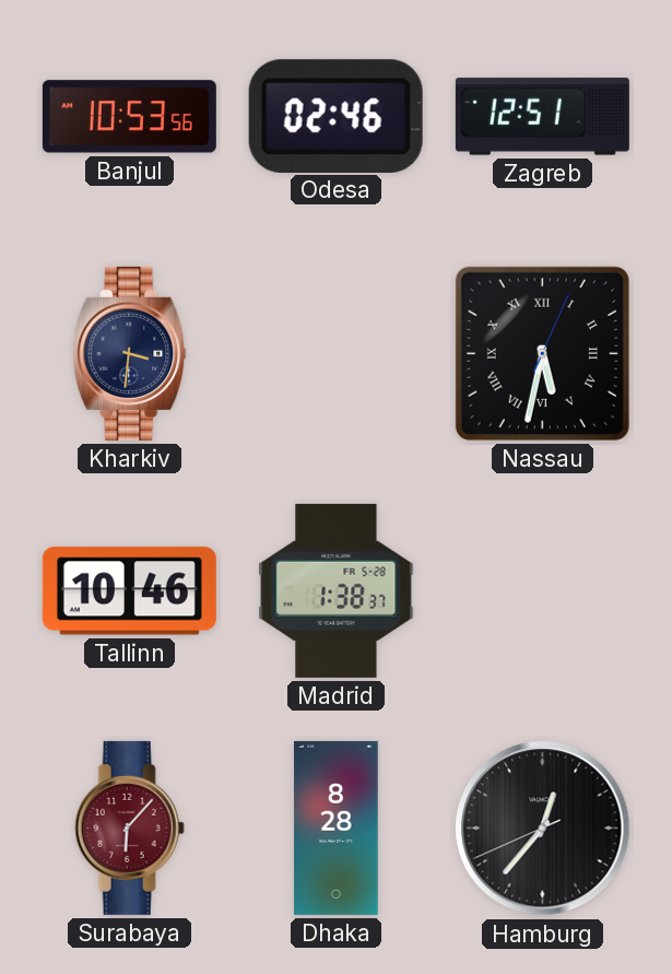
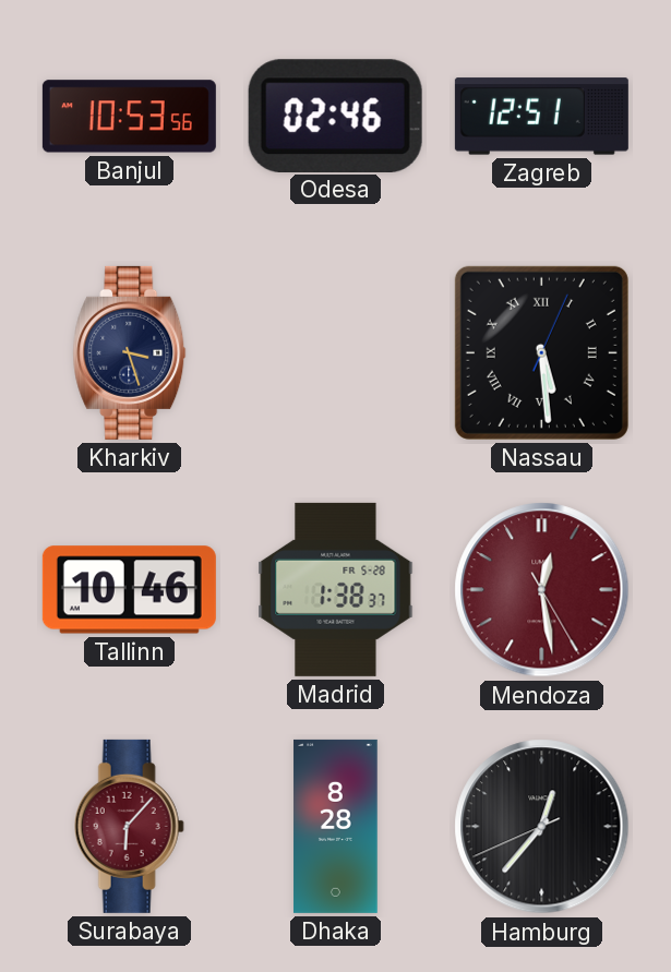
Kharkiv: 3:31 -> 3:27 (130, 352)
Nassau: 5:32 -> 5:29 (541, 352)
Mendoza: none -> 12:28 (542, 590)
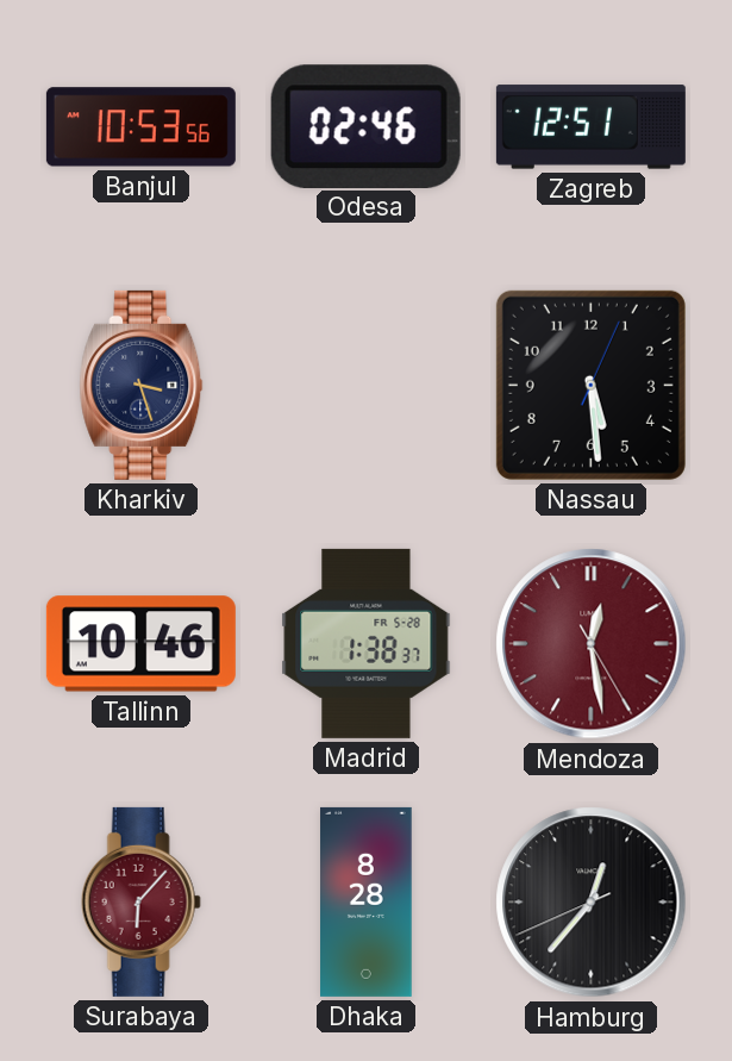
Nassau numerals: Roman -> Arabic (590, 385)
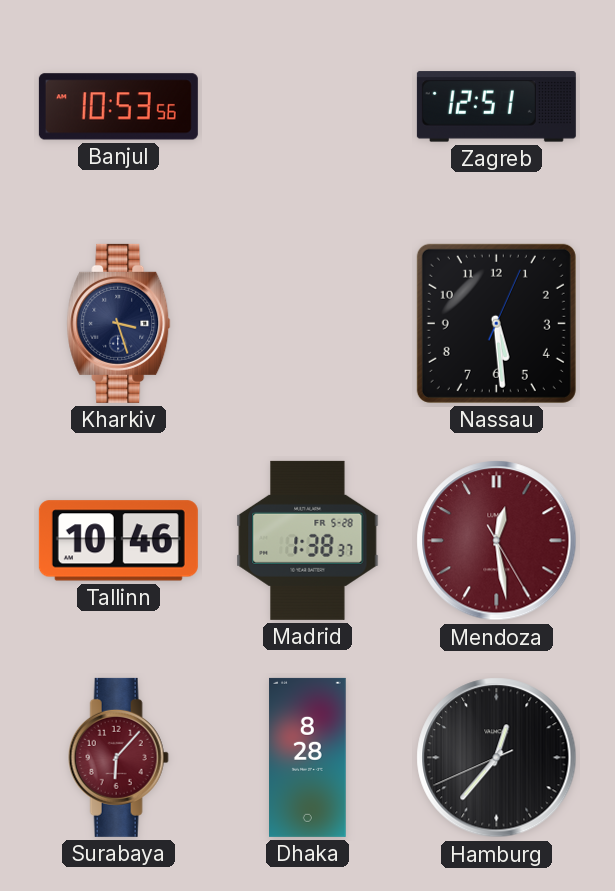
Odesa: 02:46 -> none (365, 126)
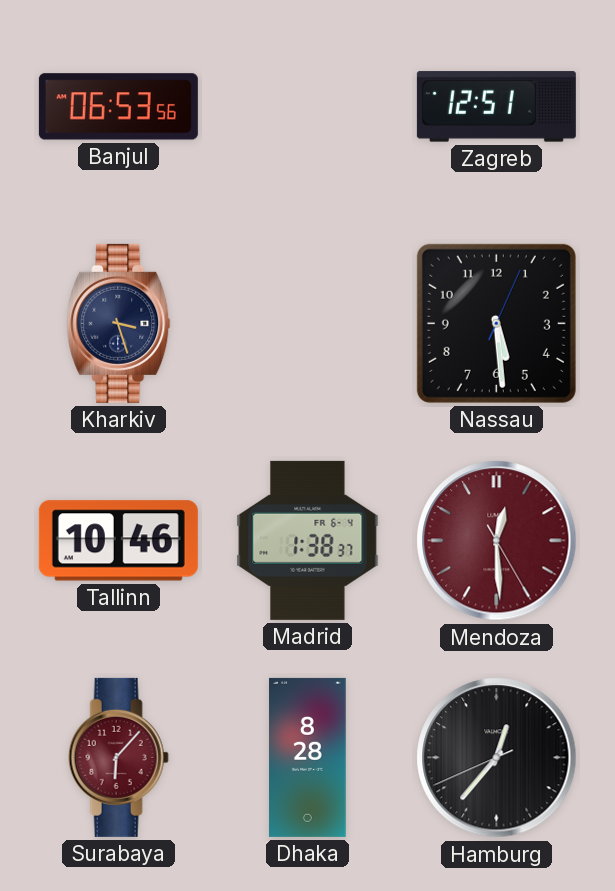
Banjul: 10:53 -> 06:53 (118, 107)
Madrid date: FR 5-28 -> FR 6-4 (308, 540)
Mendoza: 12:28 -> 12:29 (497, 541)
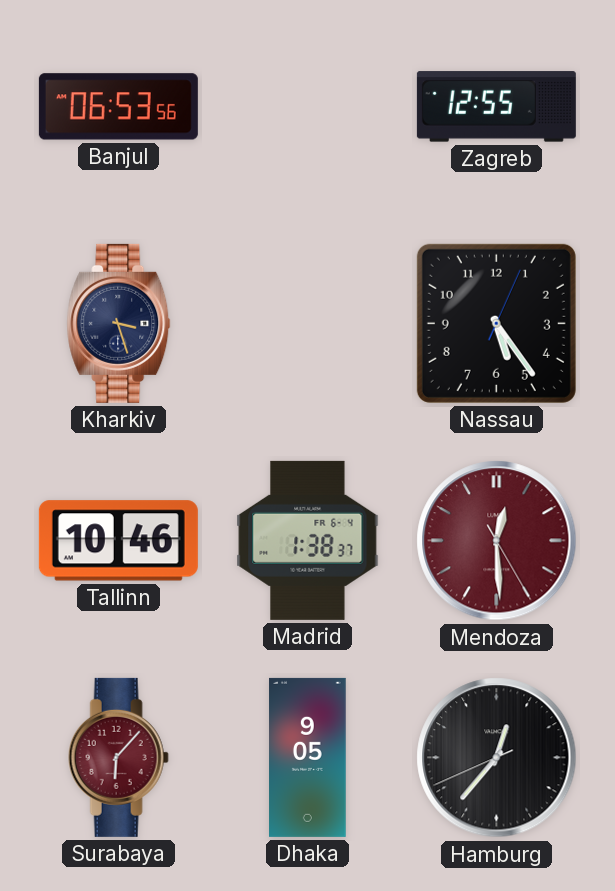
Zagreb: 12:51 -> 12:55 (496, 107)
Nassau: 5:29 -> 5:24 (496, 323)
Dhaka: 8:28 -> 9:05 (308, 757)
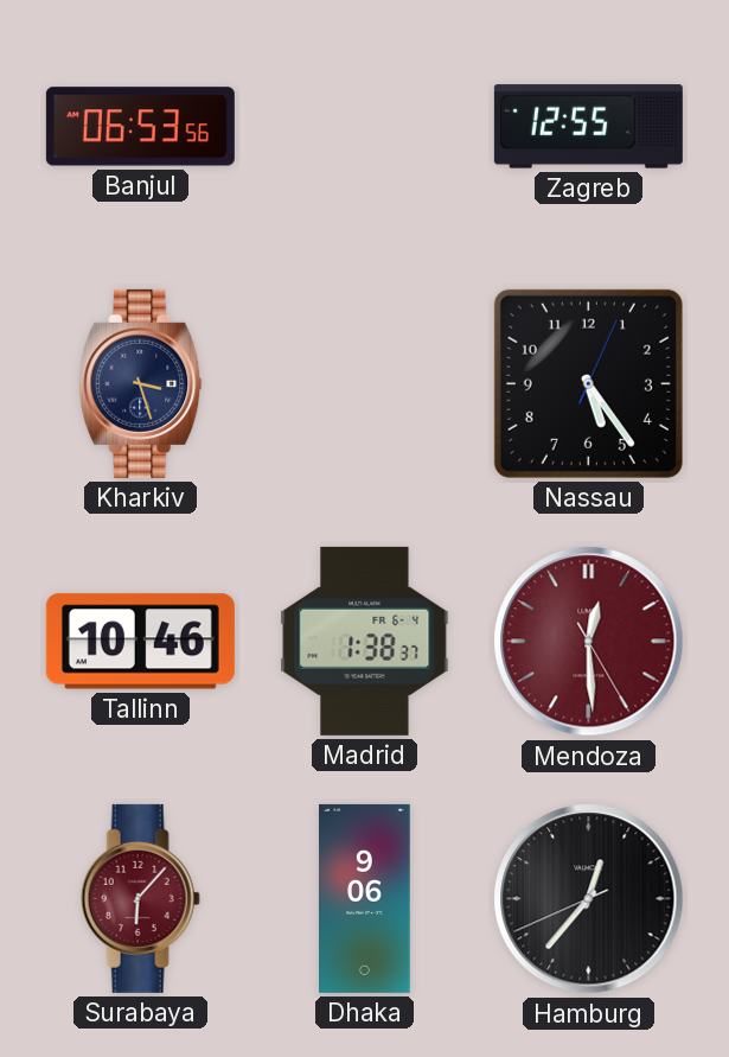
Dhaka: 9:05 -> 9:06 (365, 898)
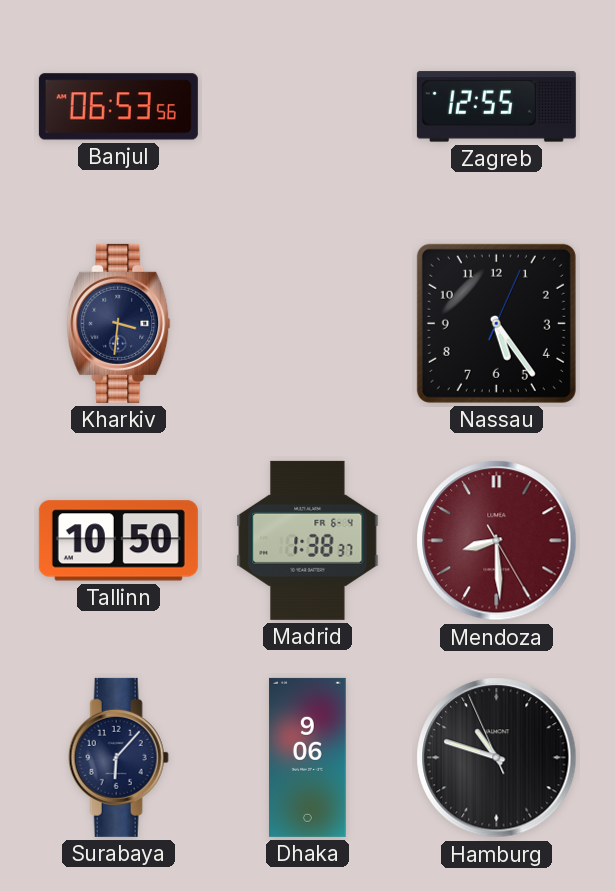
Kharkiv: 3:27 -> 3:31 (119, 323)
Tallinn: 10:46 -> 10:50 (118, 541)
Mendoza: 12:29 -> 8:29 (497, 541)
Surabaya dial: burgundy -> navy (118, 757)
Hamburg: 12:36 -> 10:47 (497, 758)
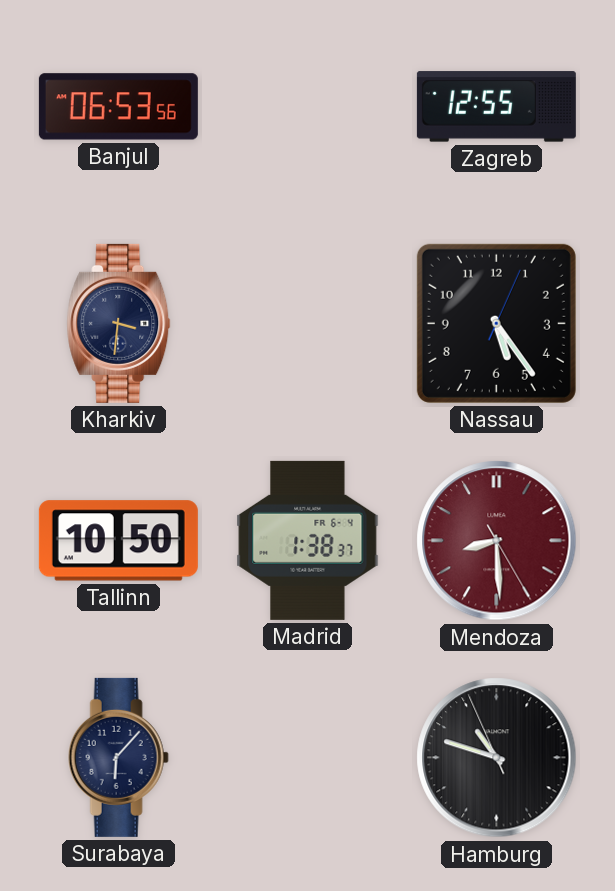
Dhaka: 9:06 -> none (308, 757)
